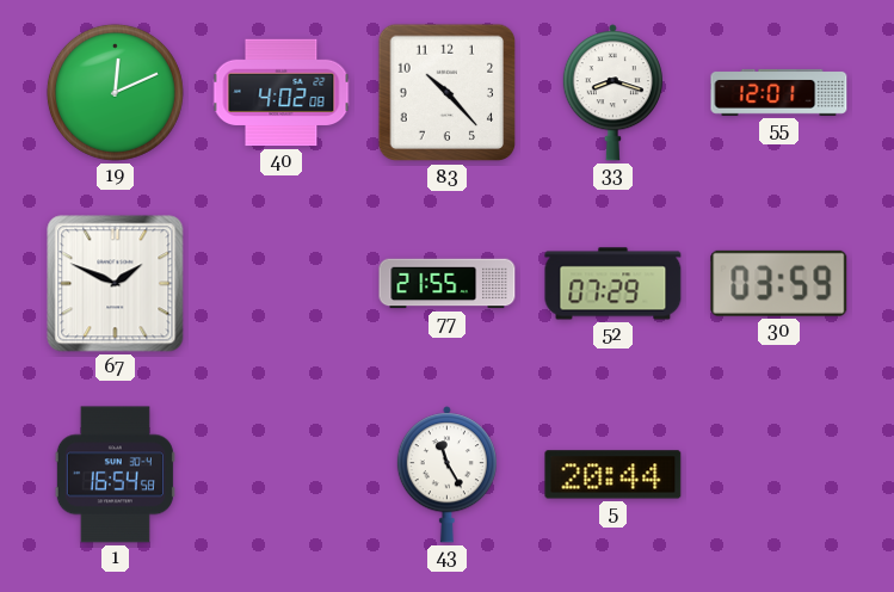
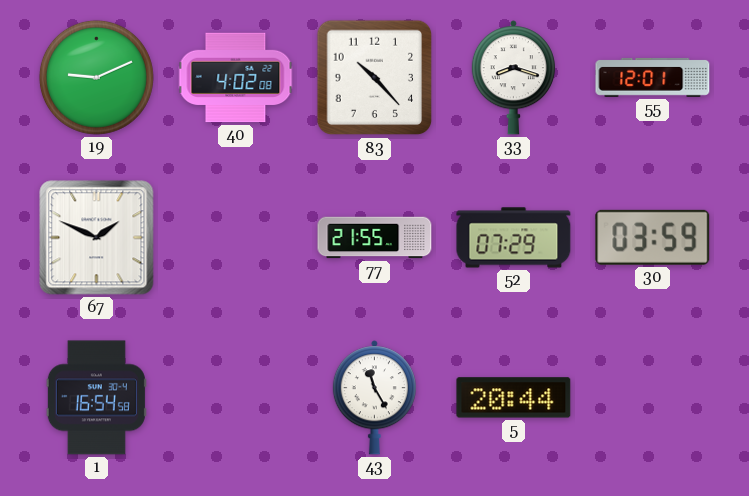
19: 12:11 -> 9:11 (96, 77)
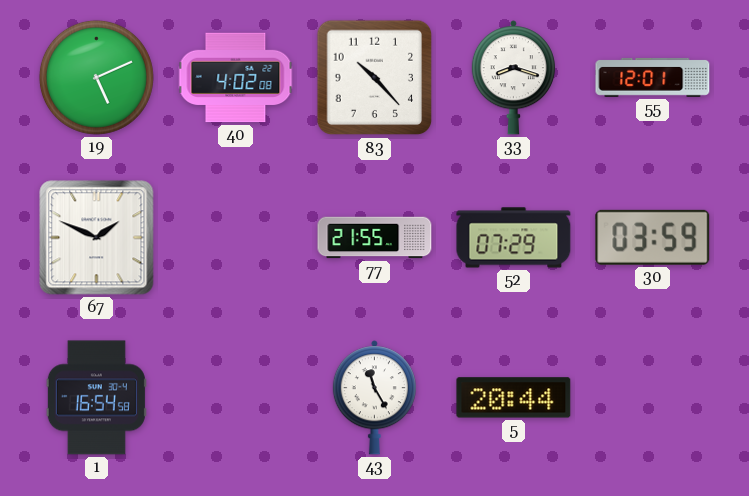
19: 9:11 -> 5:11 (96, 77)
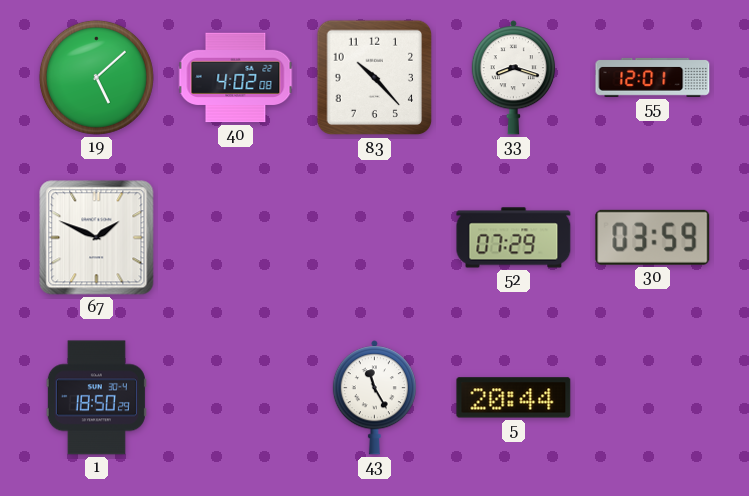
19: 5:11 -> 5:08 (96, 77)
77: 21:55 -> none (375, 238)
1: 16:54 -> 18:50 (96, 398)
